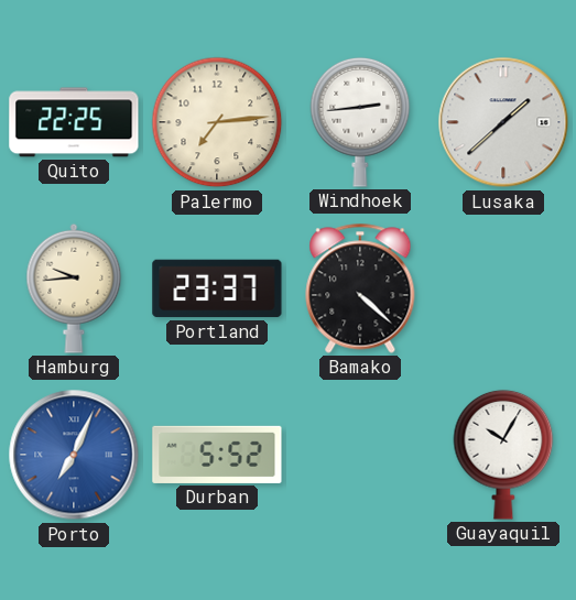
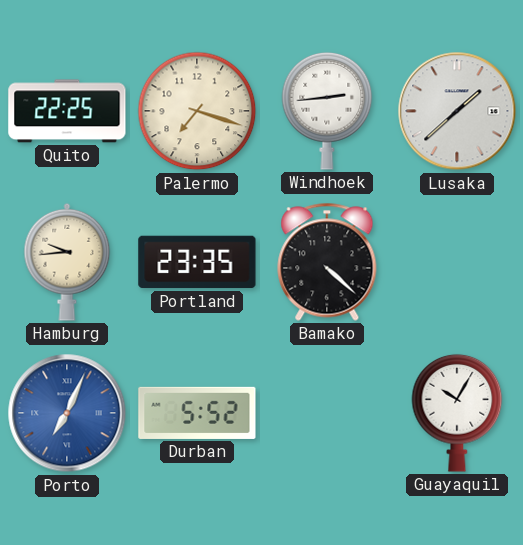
Palermo: 7:14 -> 7:18 (197, 111)
Portland: 23:37 -> 23:35 (197, 262)
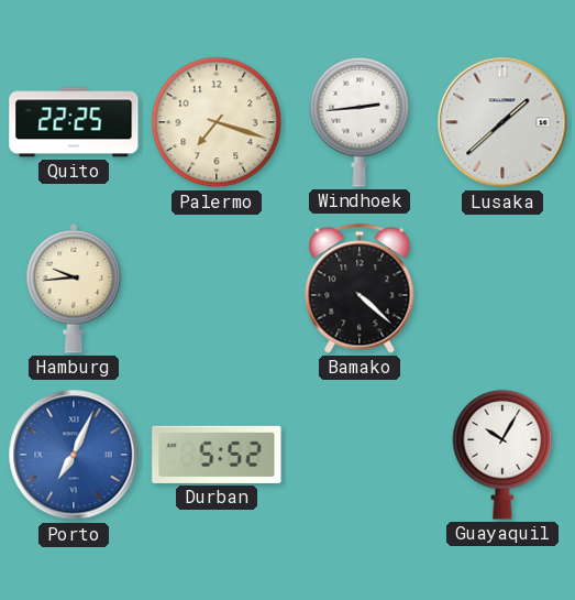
Portland: 23:35 -> none (197, 262)
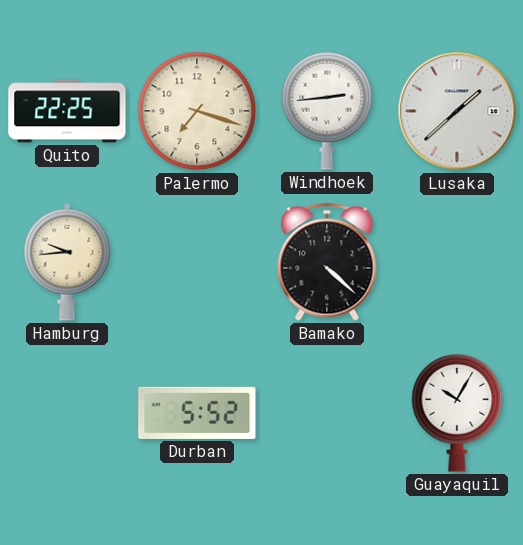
Porto: 7:04 -> none (74, 455)
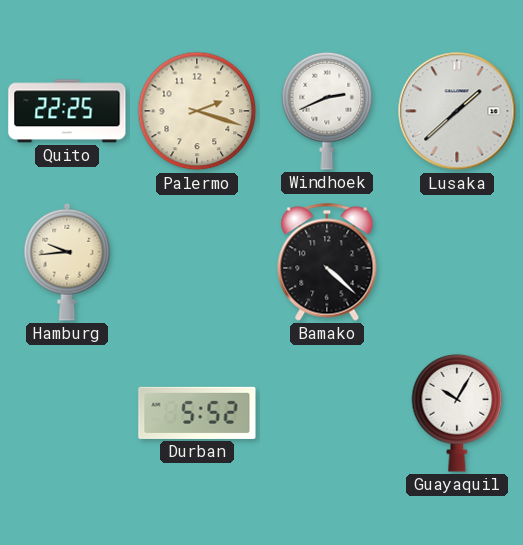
Palermo: 7:18 -> 2:18 (197, 111)
Windhoek: 2:44 -> 2:41 (327, 111)
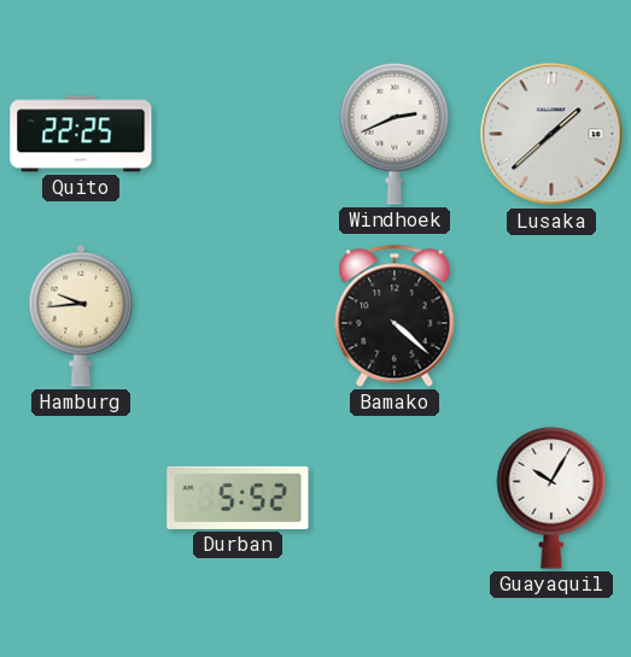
Palermo: 2:18 -> none (197, 111)
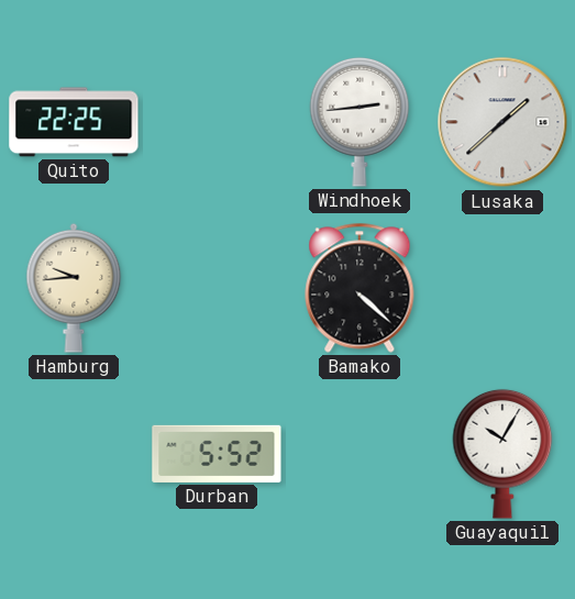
Windhoek: 2:41 -> 2:44 (360, 122)
